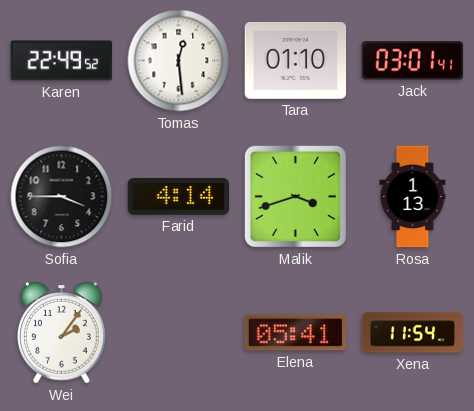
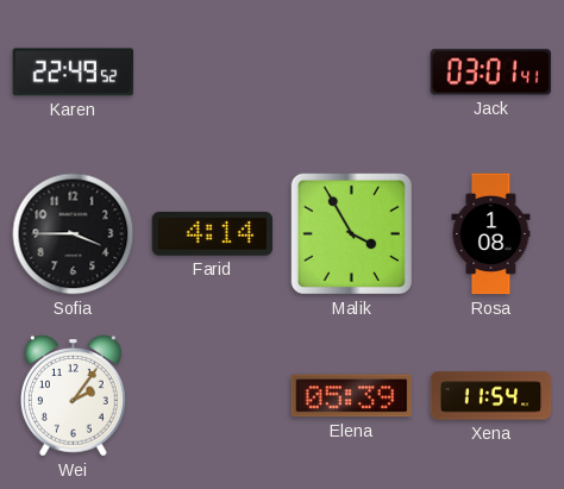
Tomas: 12:29 -> none (179, 61)
Tara: 01:10 -> none (296, 60)
Malik: 3:42 -> 3:55 (351, 233)
Rosa: 1:13 -> 1:08 (491, 234)
Elena: 05:41 -> 05:39 (352, 396)
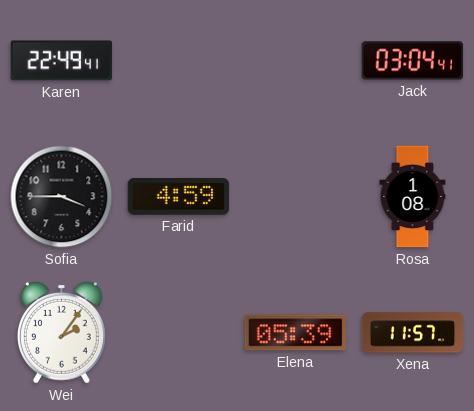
Karen: 22:49:52 -> 22:49:41 (62, 61)
Jack: 03:01 -> 03:04 (413, 61)
Farid: 4:14 -> 4:59 (179, 197)
Malik: 3:55 -> none (351, 233)
Xena: 11:54 -> 11:57 (413, 333)
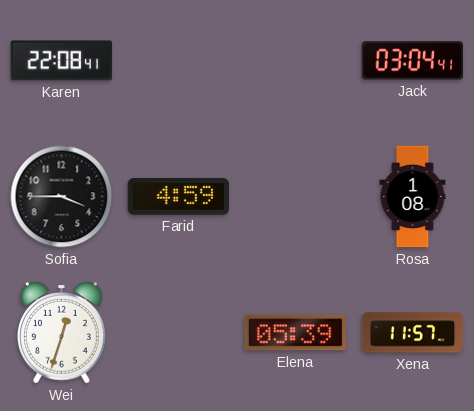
Karen: 22:49 -> 22:08 (62, 61)
Wei: 2:06 -> 12:33 (61, 332)
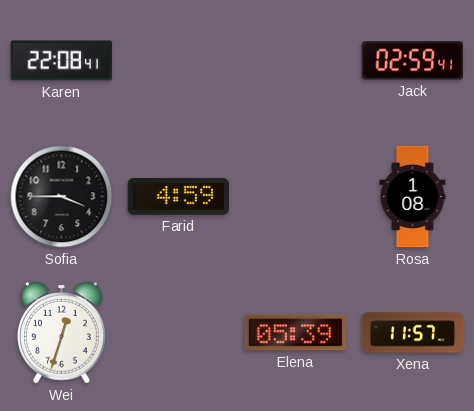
Jack: 03:04 -> 02:59 (413, 61)
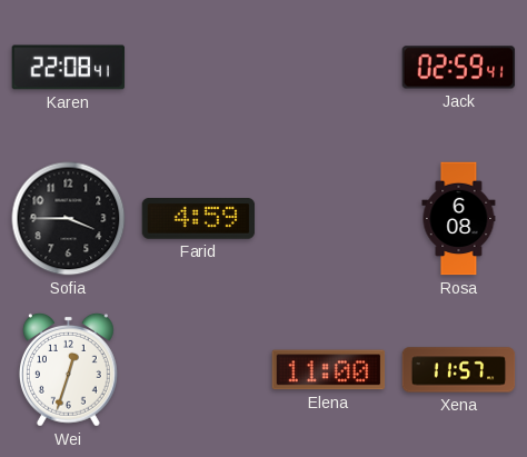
Rosa: 1:08 -> 6:08 (459, 219)
Elena: 05:39 -> 11:00 (329, 370)
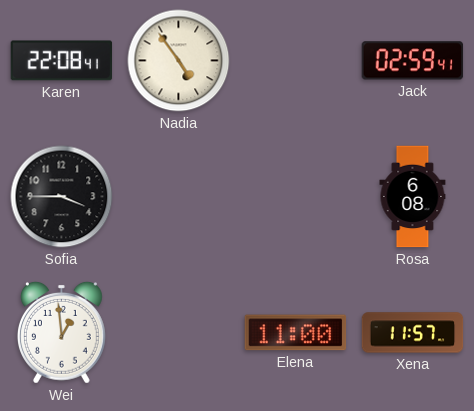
Nadia: none -> 4:54 (179, 61)
Farid: 4:59 -> none (199, 219)
Wei: 12:33 -> 12:59 (61, 332)
